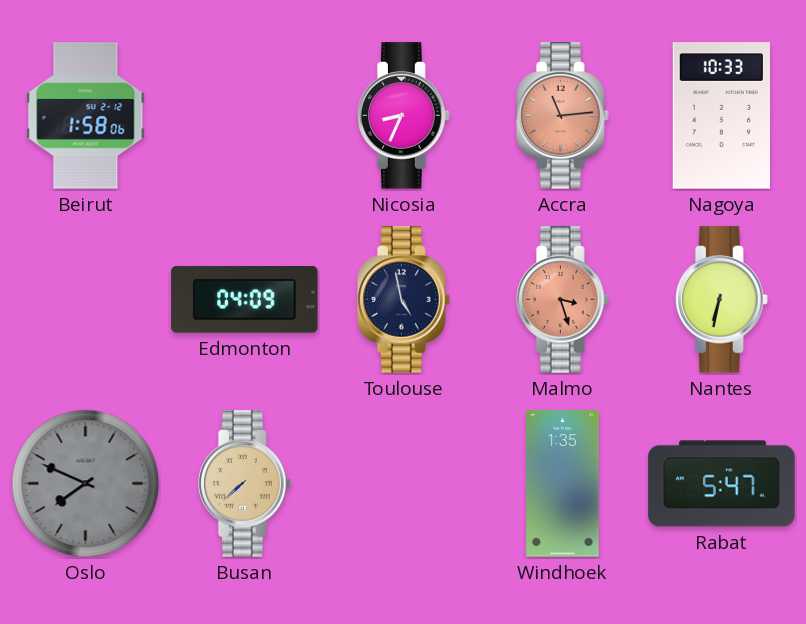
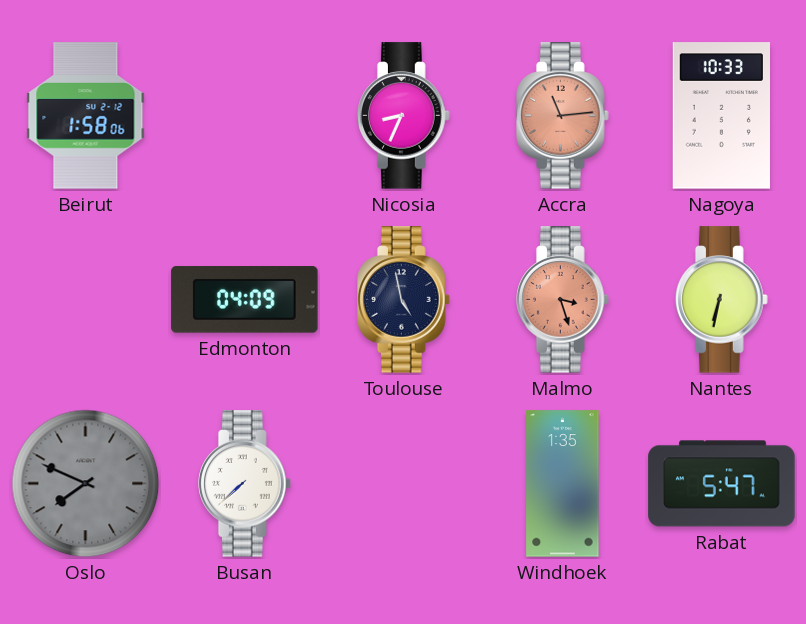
Busan dial: champagne -> white (245, 484)
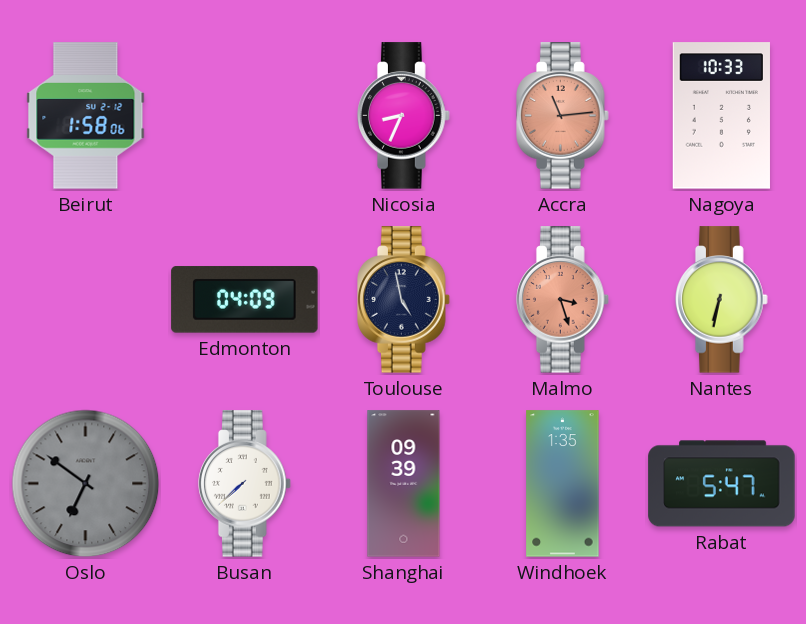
Oslo: 7:49 -> 6:51 (86, 484)
Shanghai: none -> 09:39 (404, 484)
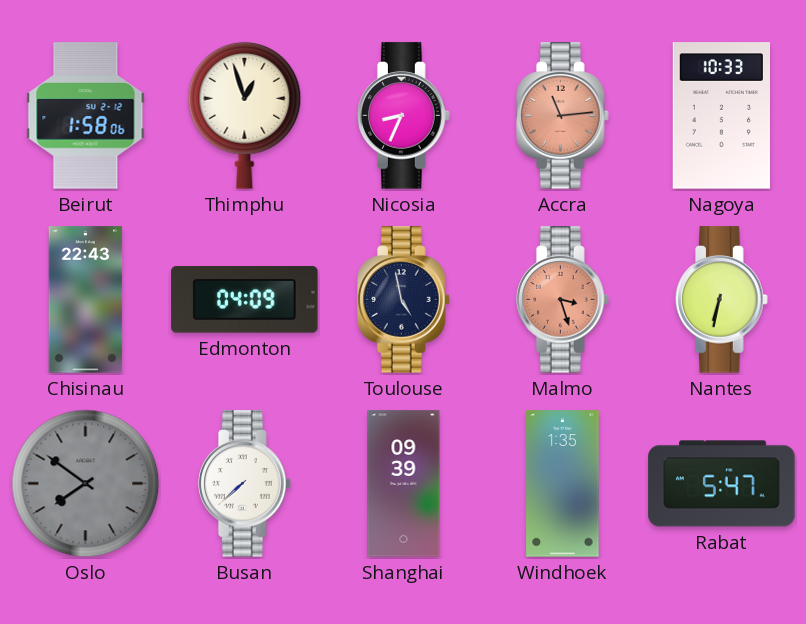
Thimphu: none -> 12:57 (245, 115)
Chisinau: none -> 22:43 (86, 300)
Oslo: 6:51 -> 7:51 (86, 484)
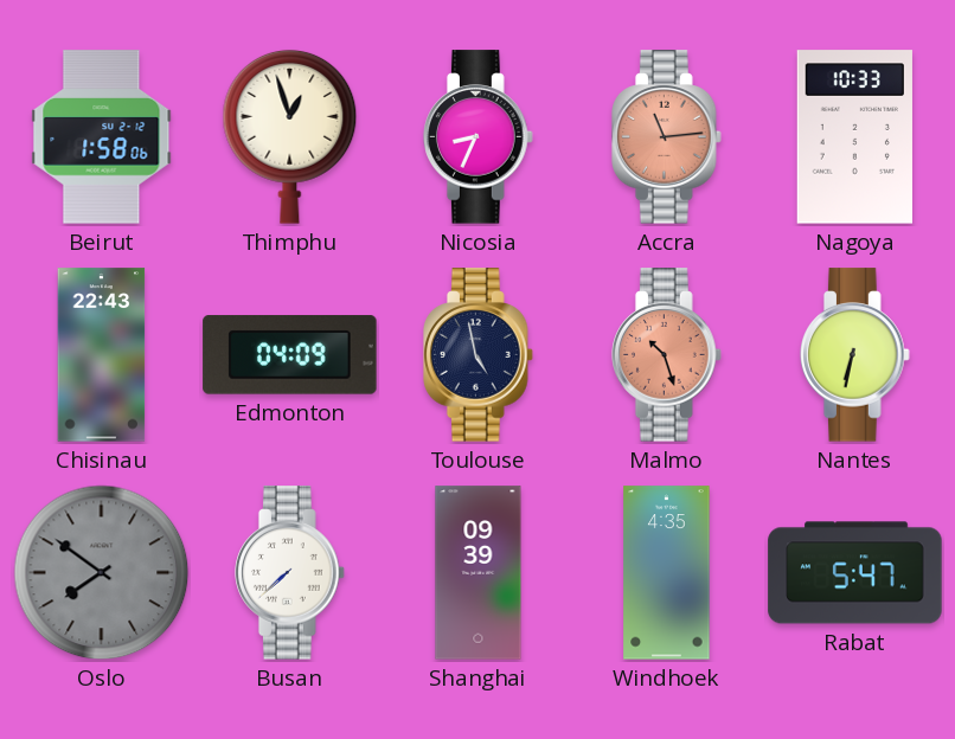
Malmo: 3:27 -> 10:27 (667, 355)
Windhoek: 1:35 -> 4:35 (667, 573)
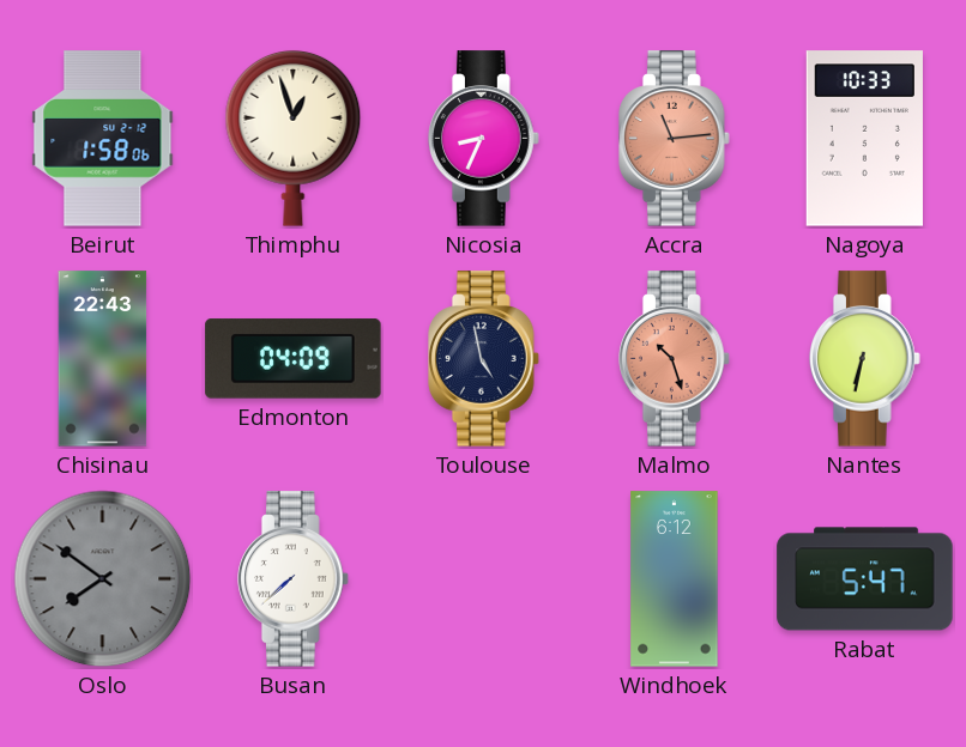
Shanghai: 09:39 -> none (479, 573)
Windhoek: 4:35 -> 6:12 (675, 579)
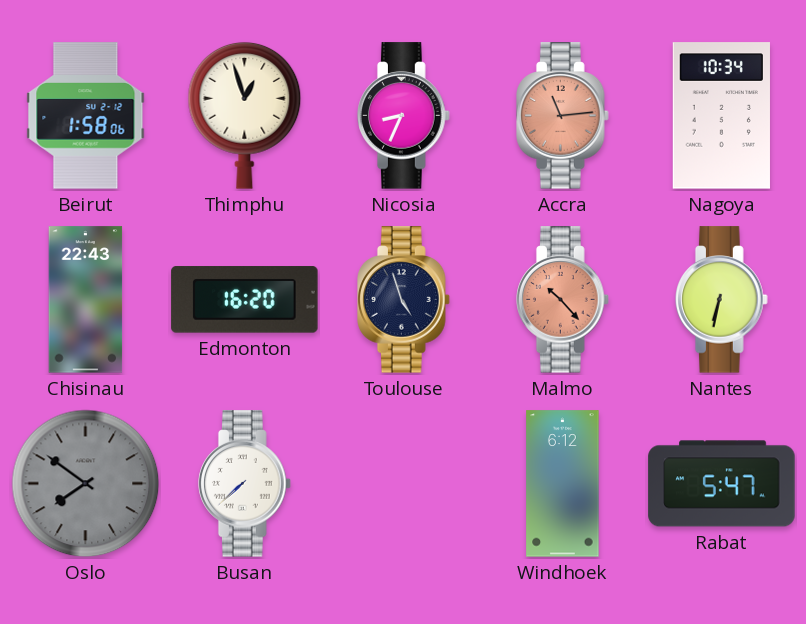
Nagoya: 10:33 -> 10:34 (721, 116)
Edmonton: 04:09 -> 16:20 (245, 300)
Toulouse: 4:58 -> 4:57 (404, 300)
Malmo: 10:27 -> 10:23 (563, 300)
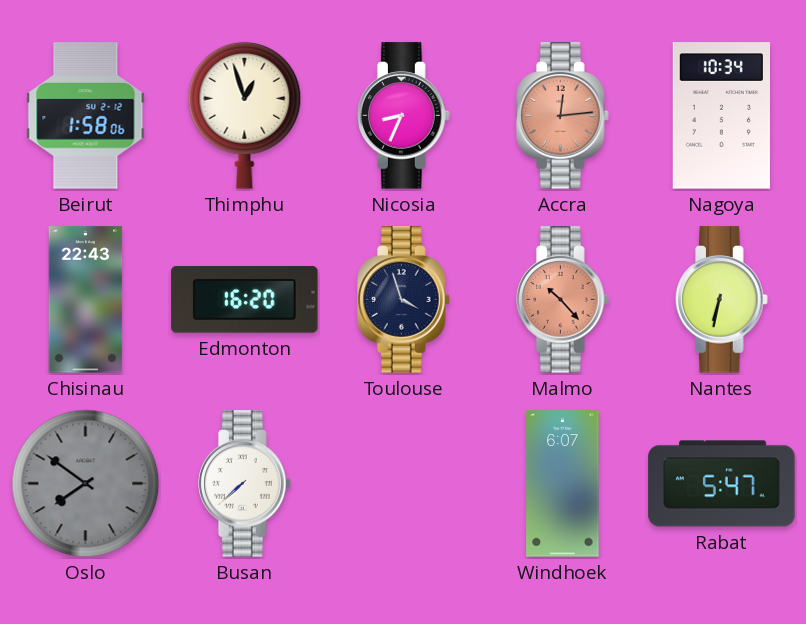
Accra: 11:14 -> 12:14 (563, 116)
Toulouse: 4:57 -> 3:57 (404, 300)
Windhoek: 6:12 -> 6:07 (563, 484)
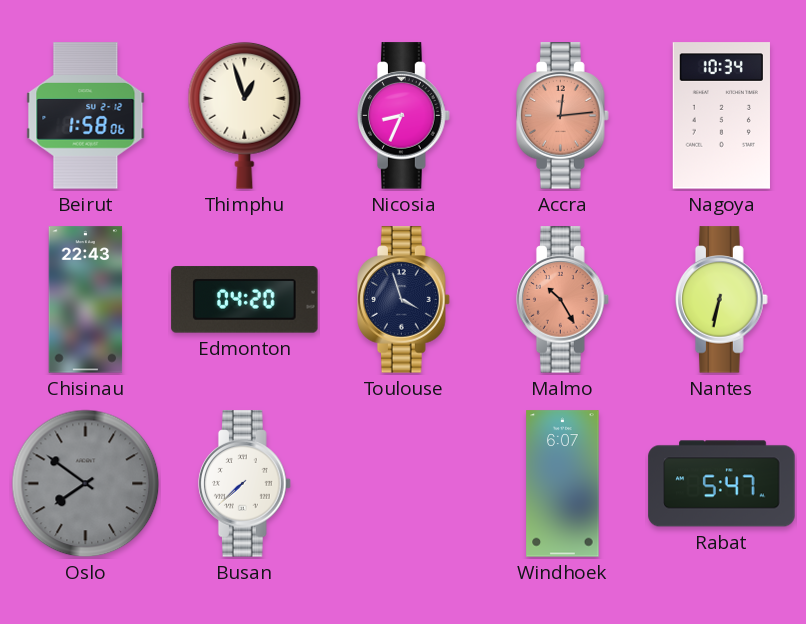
Edmonton: 16:20 -> 04:20 (245, 300)
Malmo: 10:23 -> 10:25 (563, 300)
